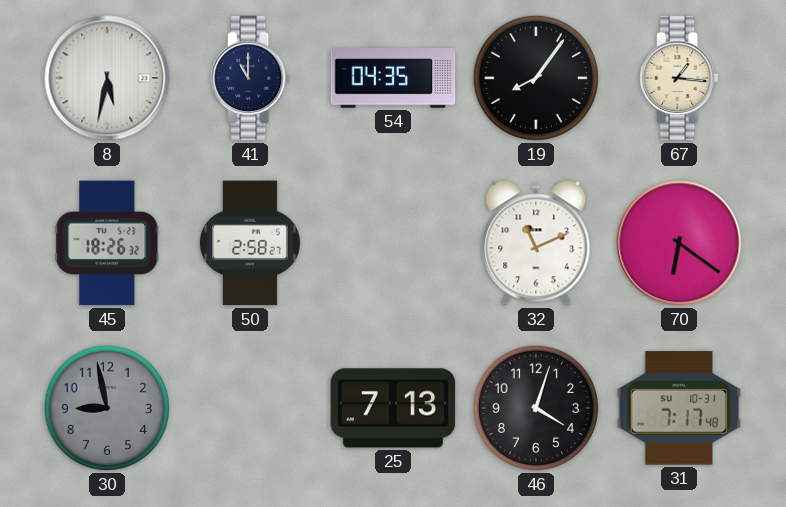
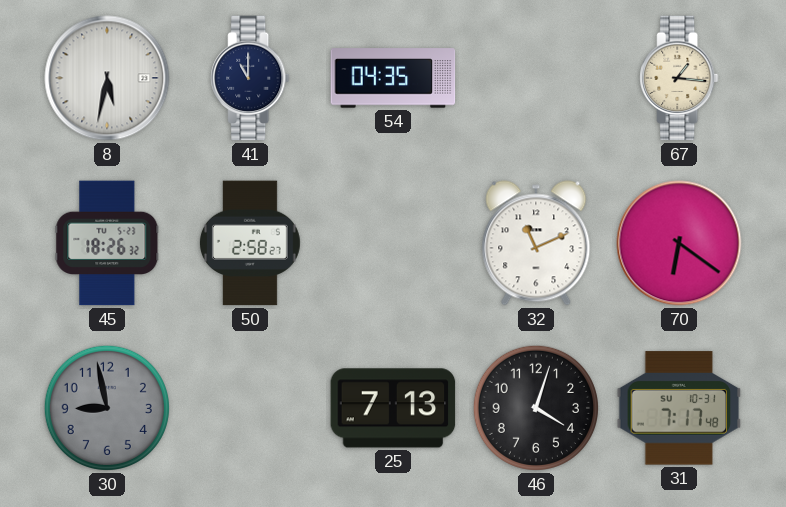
19: 8:06 -> none (536, 78)
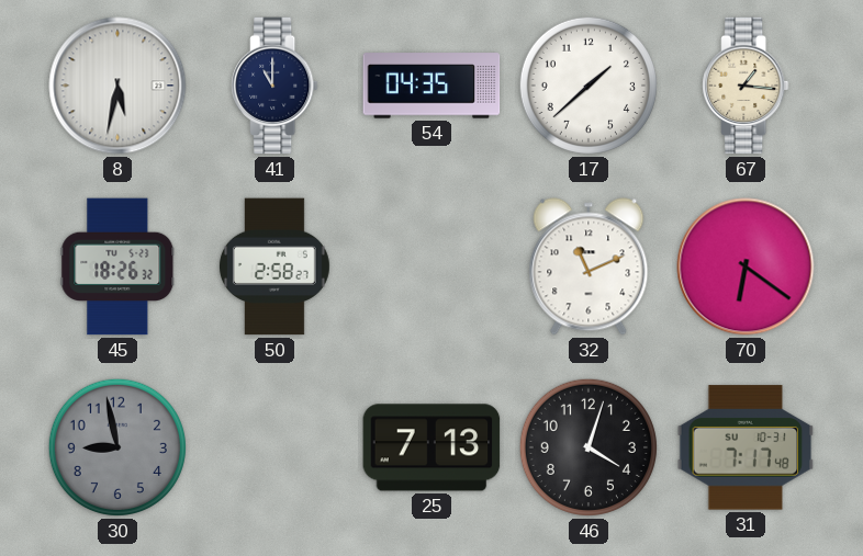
17: none -> 1:38 (589, 86)
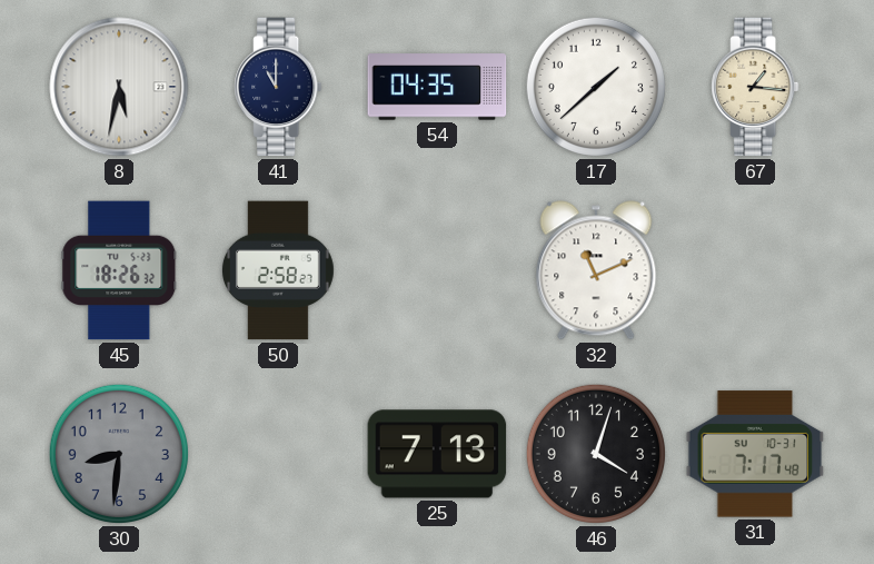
70: 6:21 -> none (746, 266)
30: 8:58 -> 8:31 (119, 454)
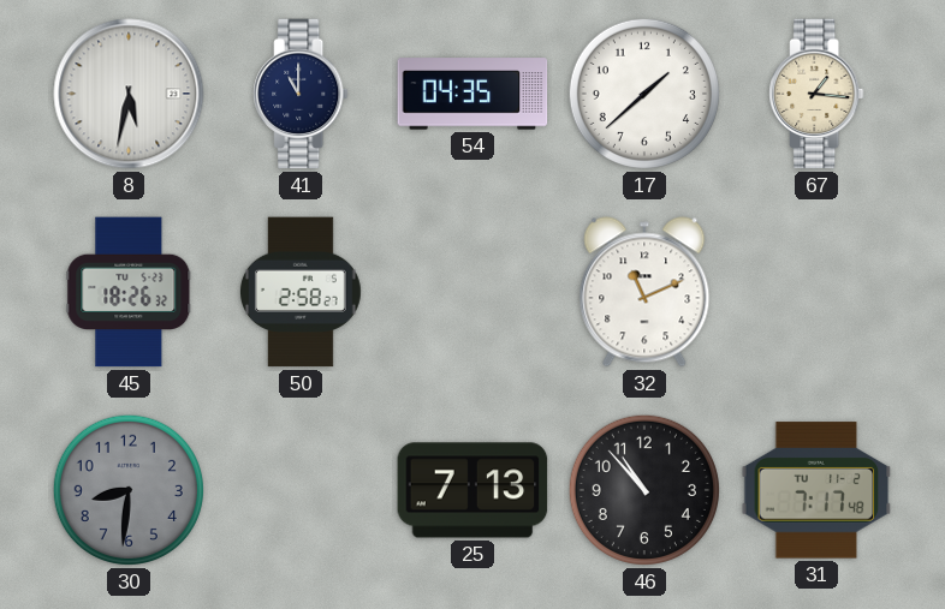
46: 4:03 -> 10:53 (644, 490)
31 date: SU 10-31 -> TU 11-2 (816, 490)
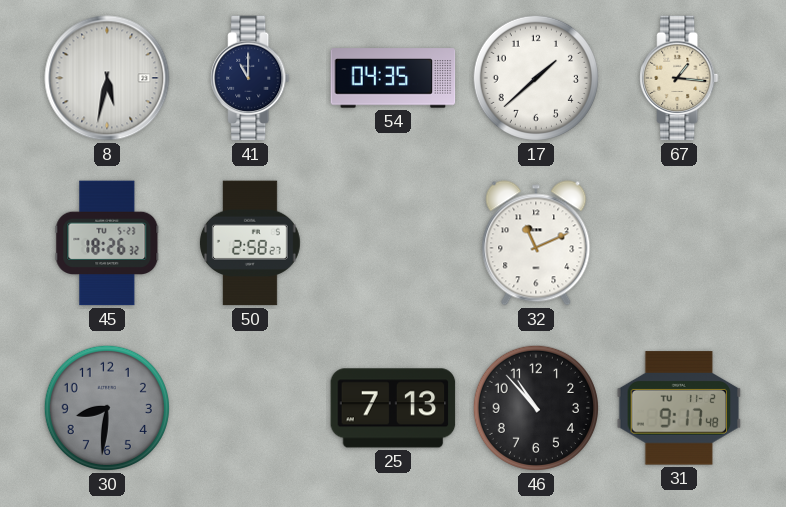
31: 7:17 -> 9:17 (679, 408)
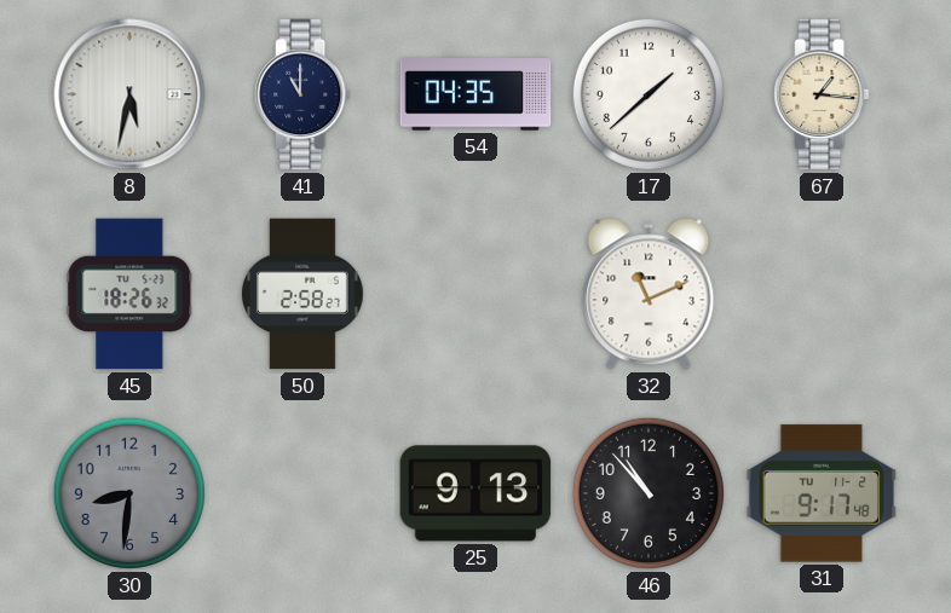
25: 7:13 -> 9:13 (475, 493)
